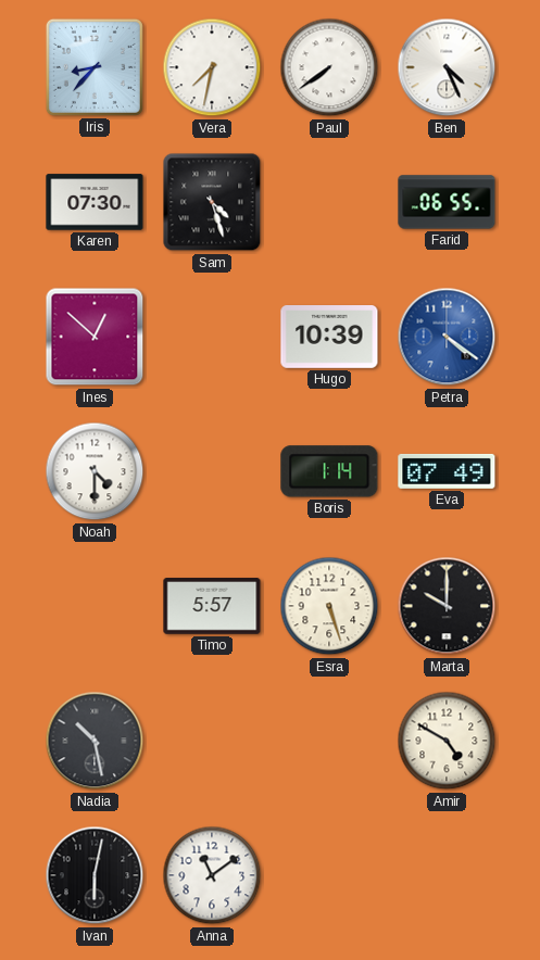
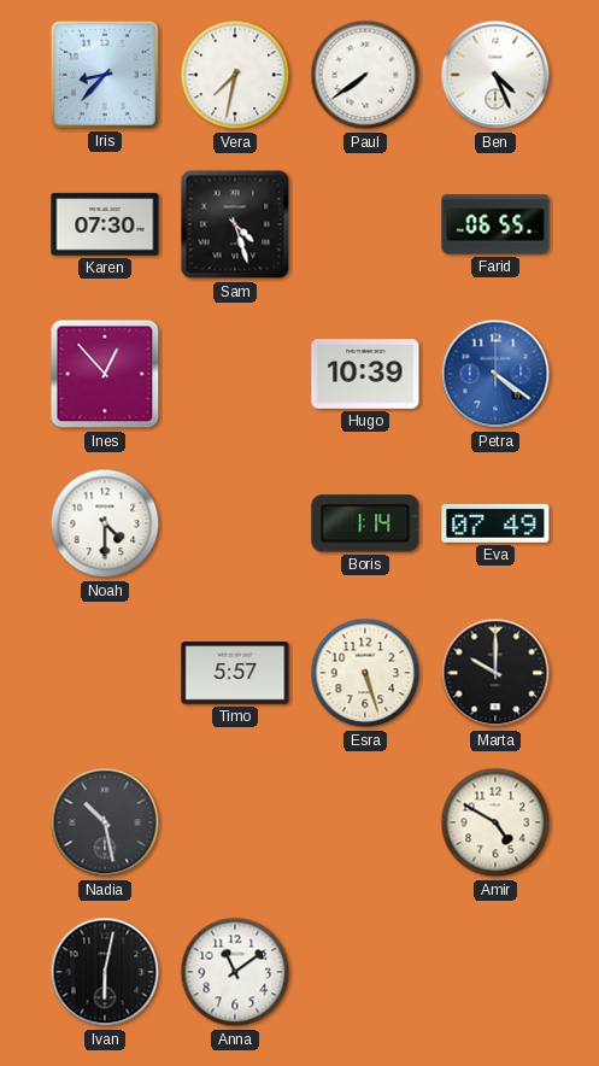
Ines: 12:52 -> 12:53 (105, 374)
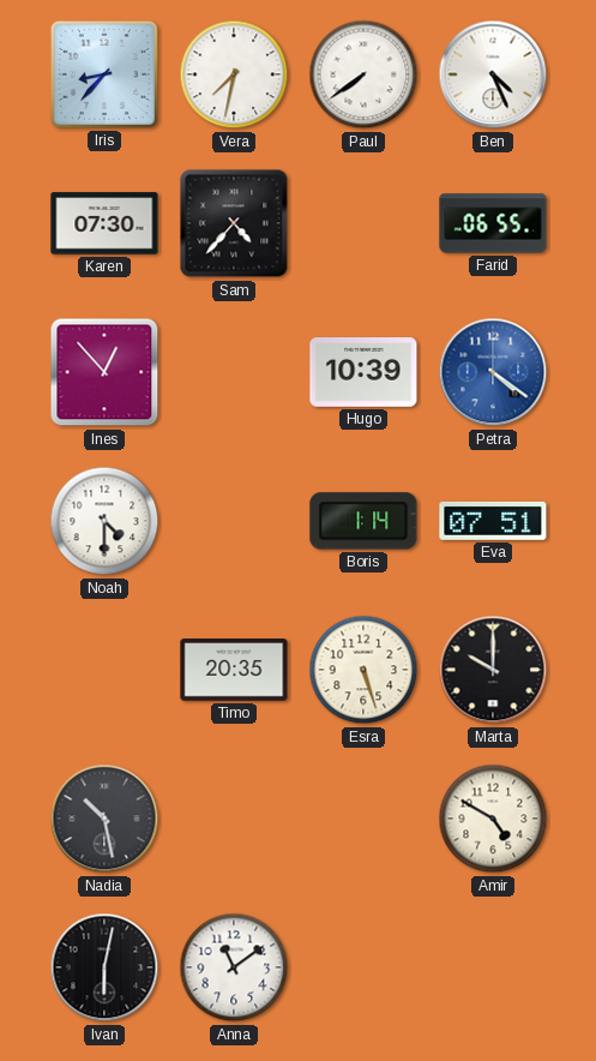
Sam: 4:27 -> 4:37 (234, 223)
Eva: 07:49 -> 07:51 (493, 521)
Timo: 5:57 -> 20:35 (234, 670)
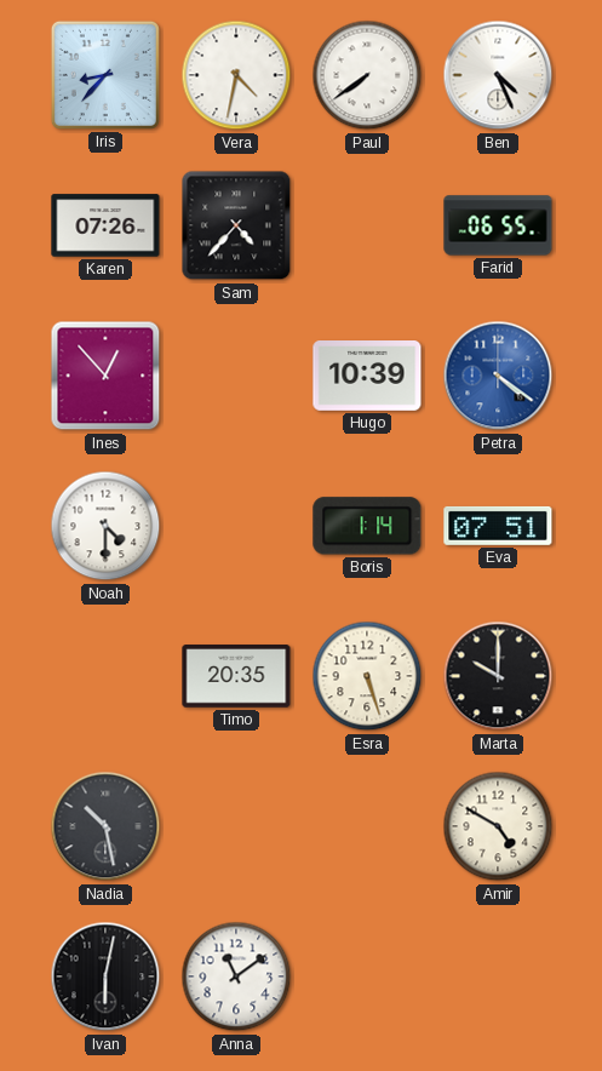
Vera: 7:32 -> 4:32 (236, 75)
Karen: 07:30 -> 07:26 (105, 225)
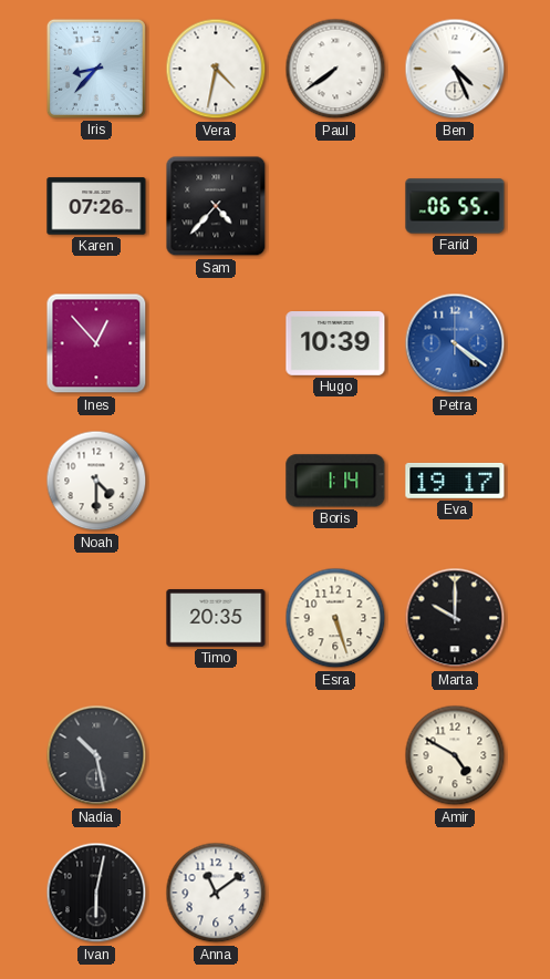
Eva: 07:51 -> 19:17 (455, 481)
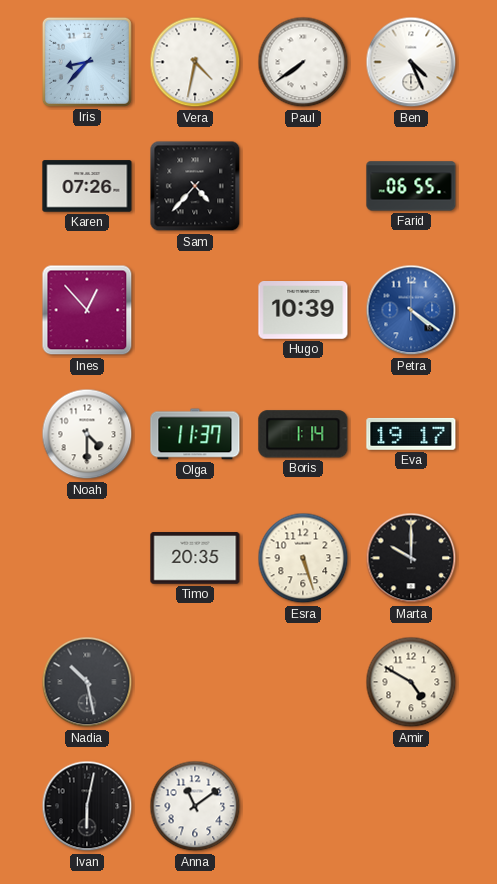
Olga: none -> 11:37 (195, 434)
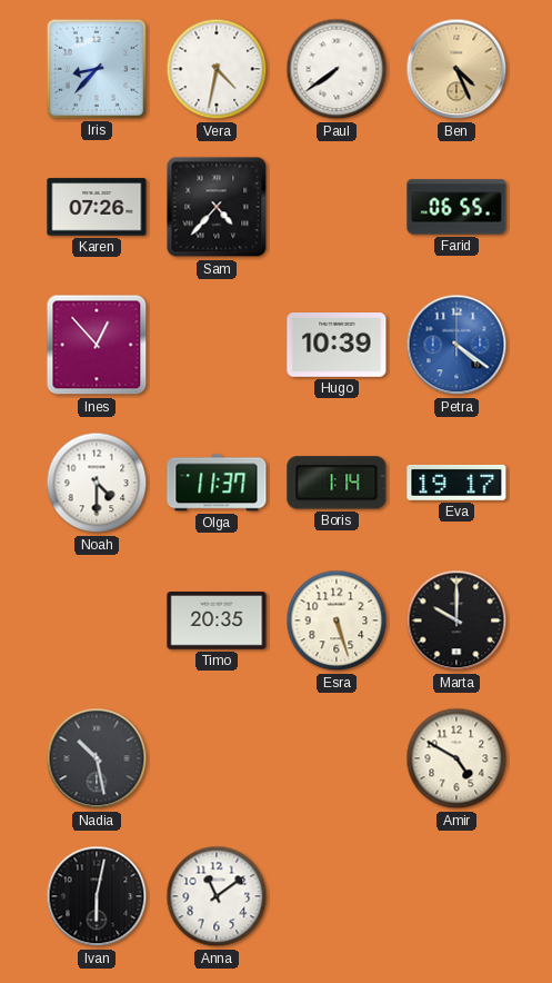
Ben dial: white -> champagne (456, 69)
